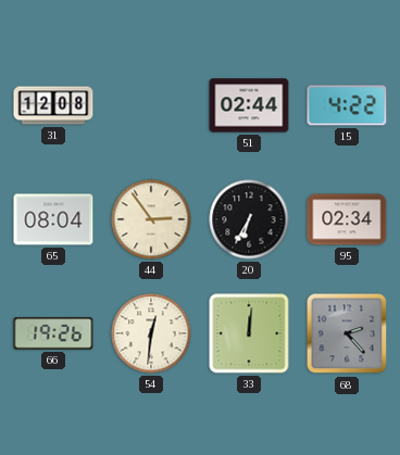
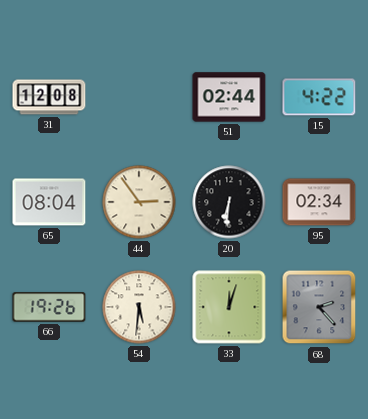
20: 6:35 -> 6:31 (229, 202)
54: 12:31 -> 5:31 (139, 307)
33: 12:01 -> 12:03 (229, 307)
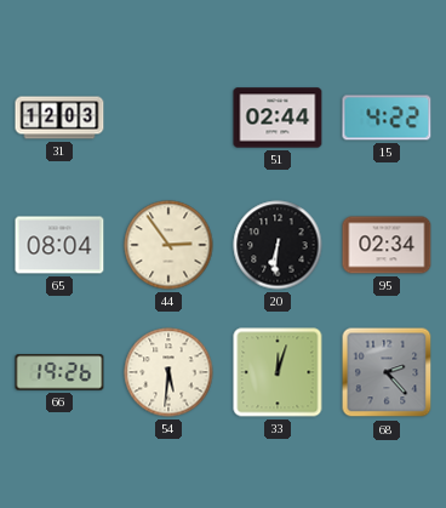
31: 12:08 -> 12:03 (59, 118)
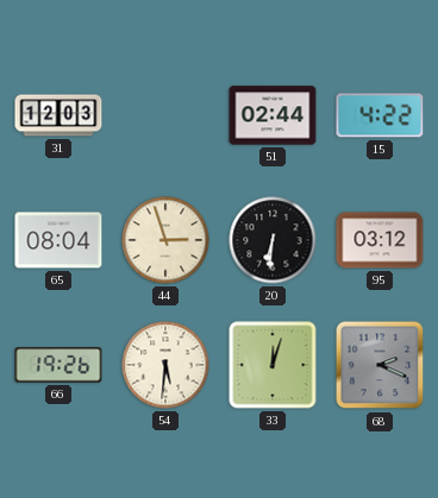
44: 2:54 -> 2:57 (165, 240)
95: 02:34 -> 03:12 (380, 240)
68: 2:23 -> 2:19 (380, 365)
